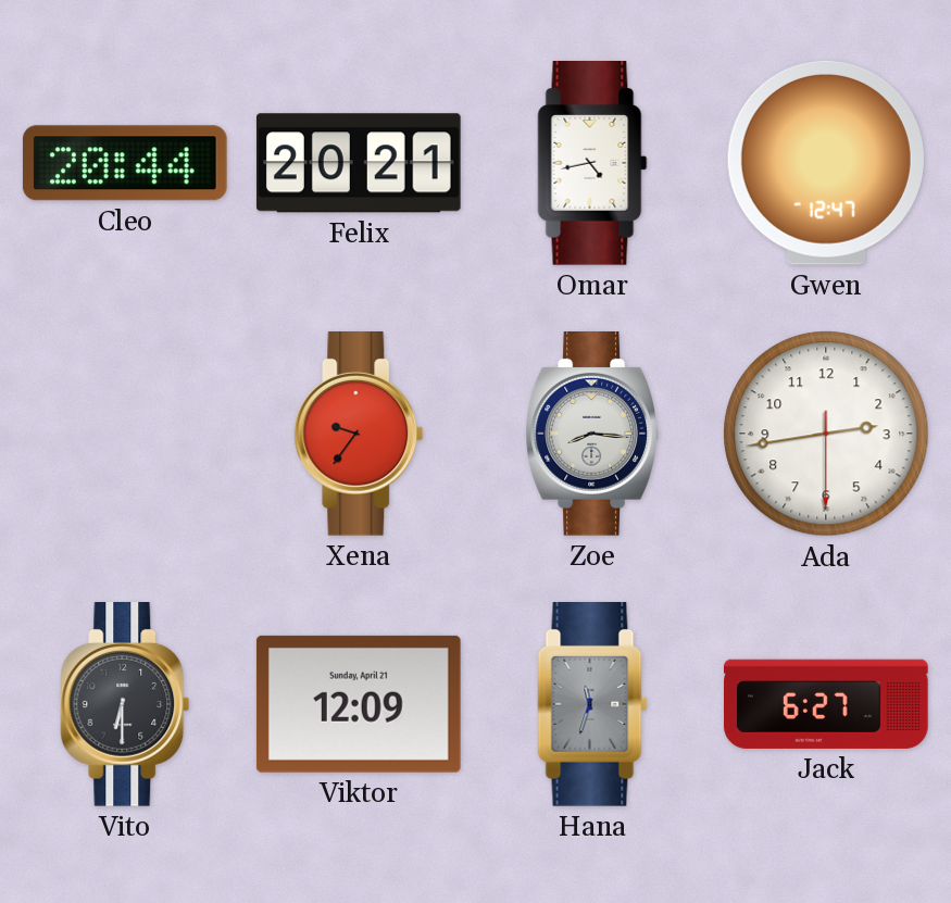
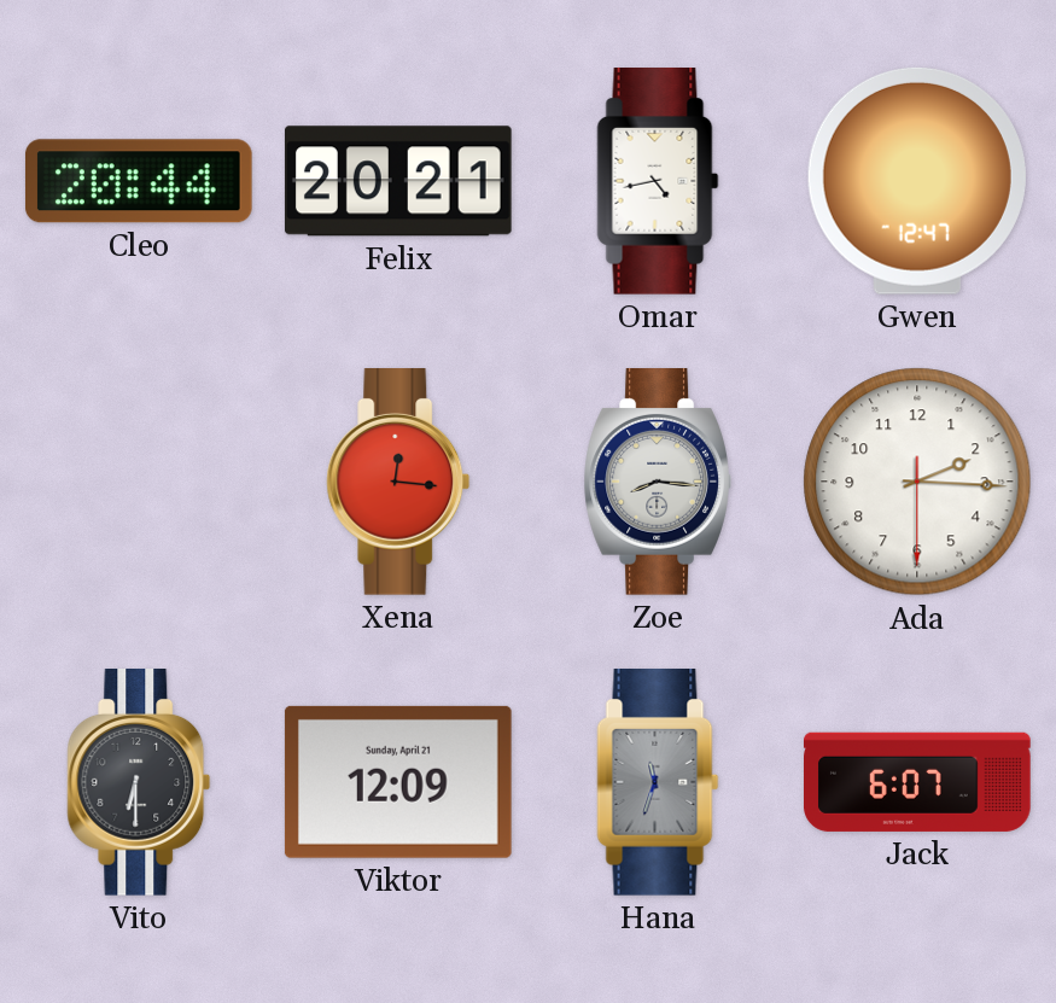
Xena: 9:36 -> 12:16 (398, 483)
Ada: 2:43 -> 2:15 (917, 482)
Jack: 6:27 -> 6:07 (918, 782)
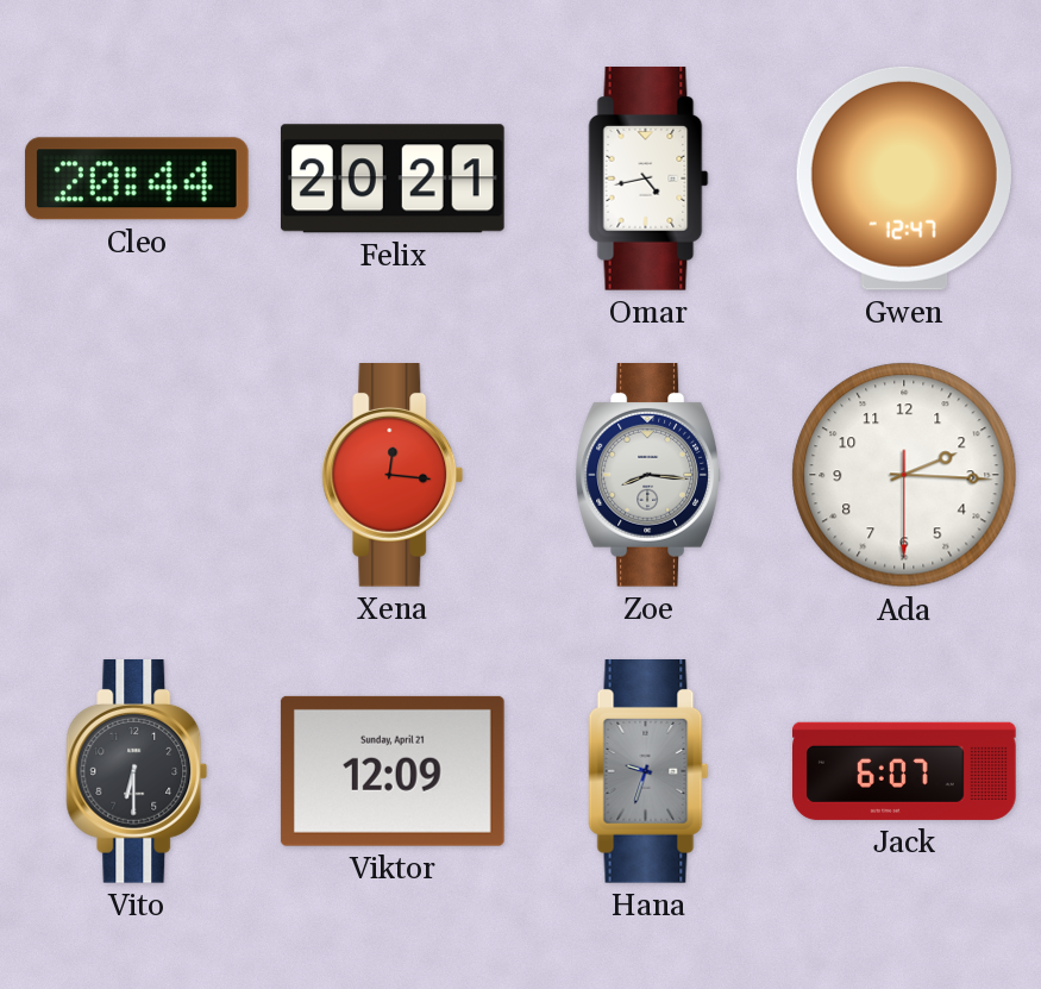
Hana: 11:33 -> 9:33 (648, 772)
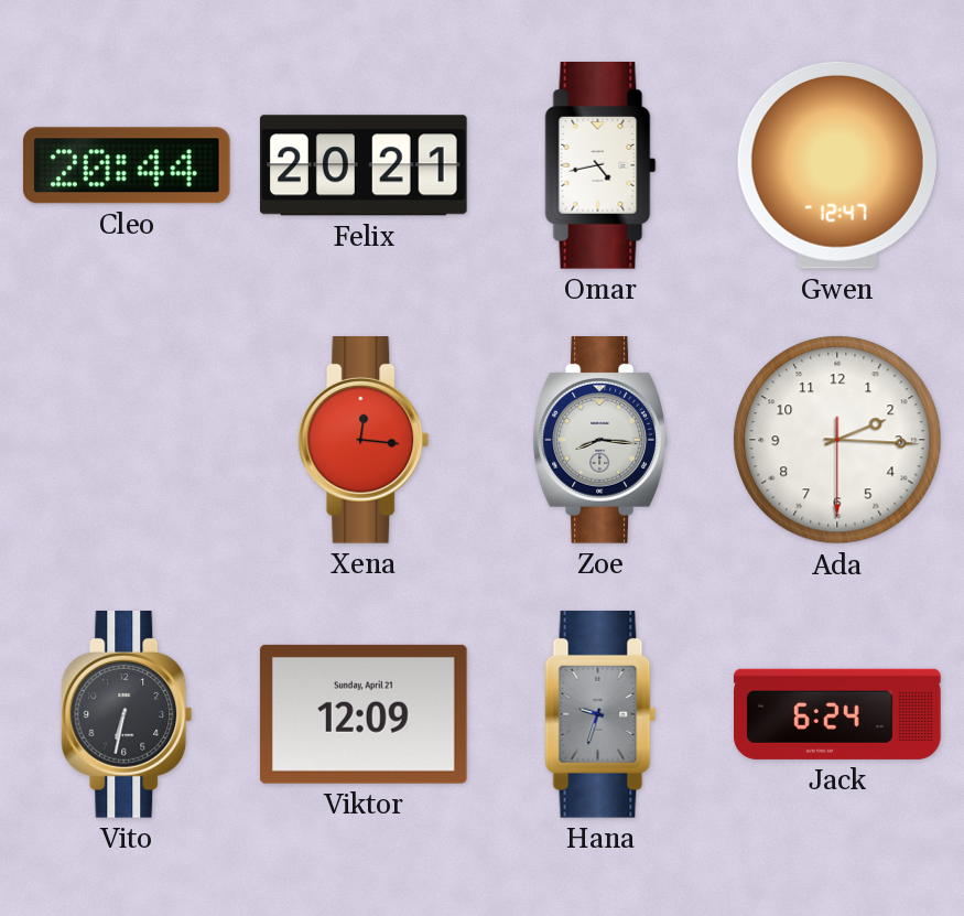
Vito: 6:30 -> 6:32 (127, 715)
Jack: 6:07 -> 6:24 (838, 714)
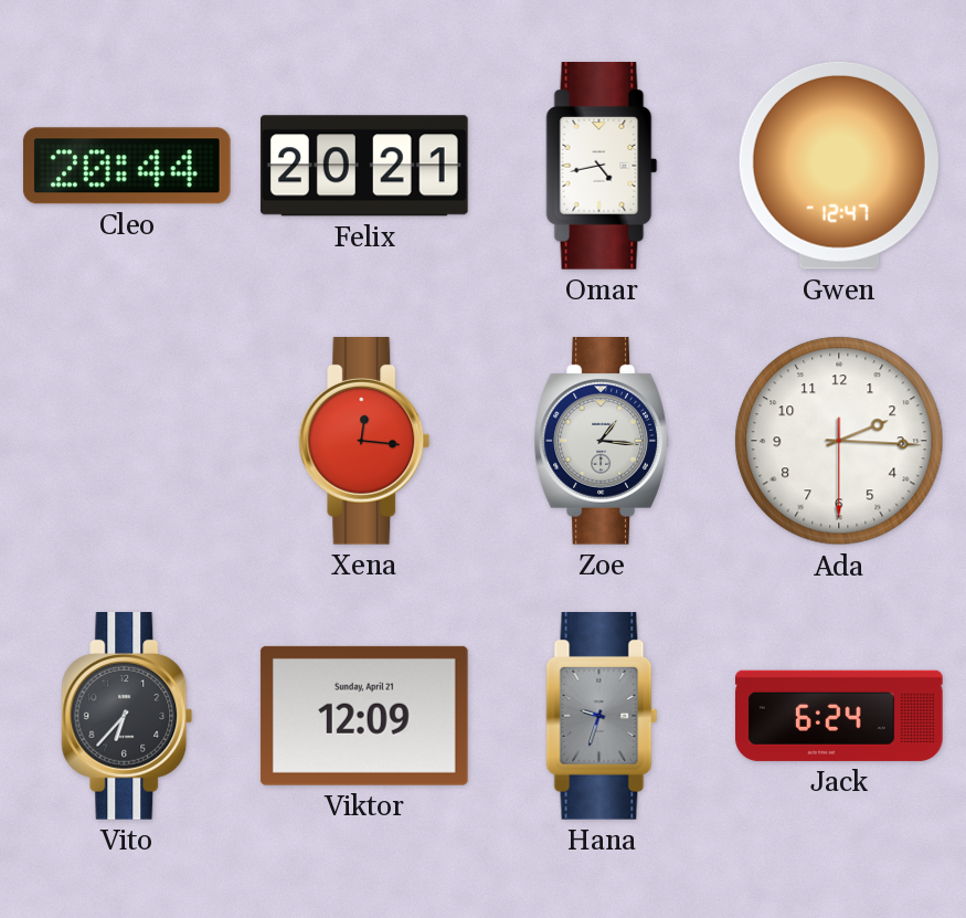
Zoe: 8:16 -> 1:16 (602, 442)
Vito: 6:32 -> 6:37 (127, 717)
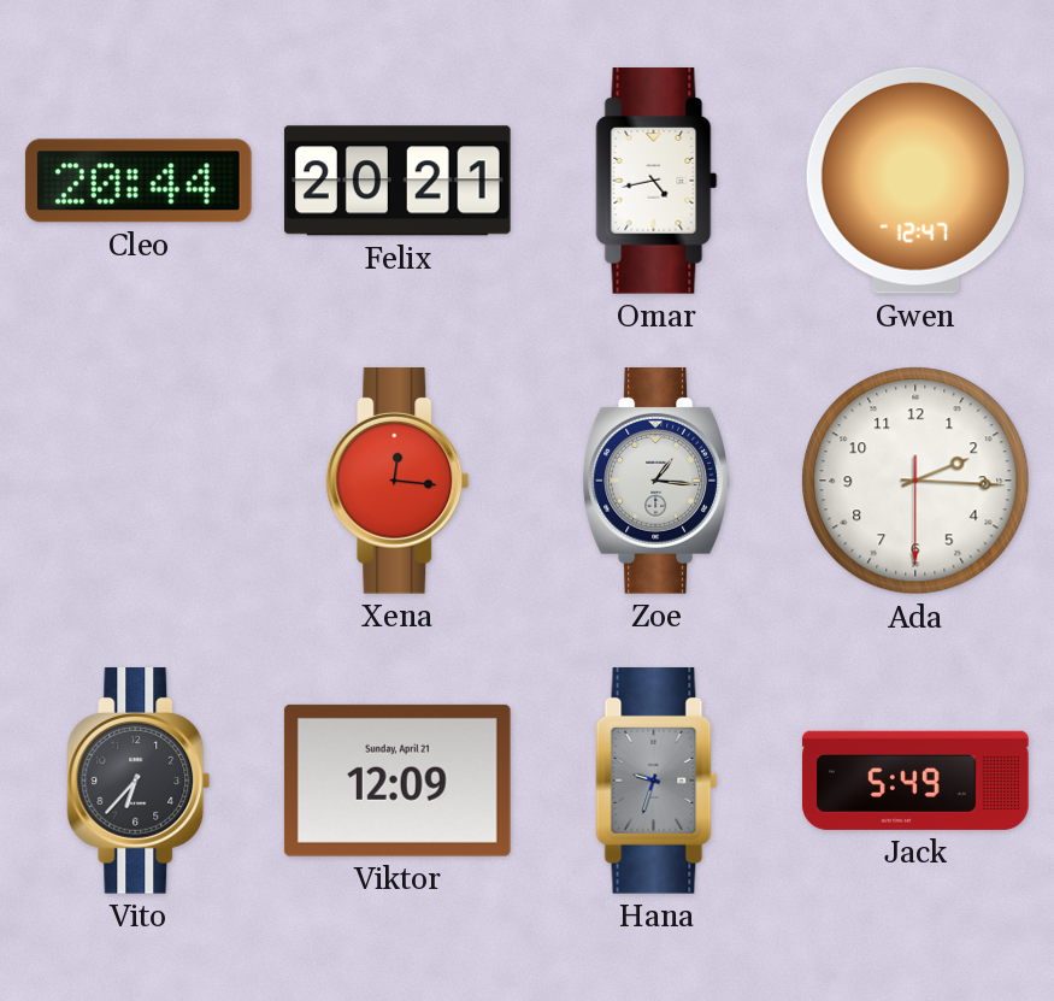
Jack: 6:24 -> 5:49 (917, 781)
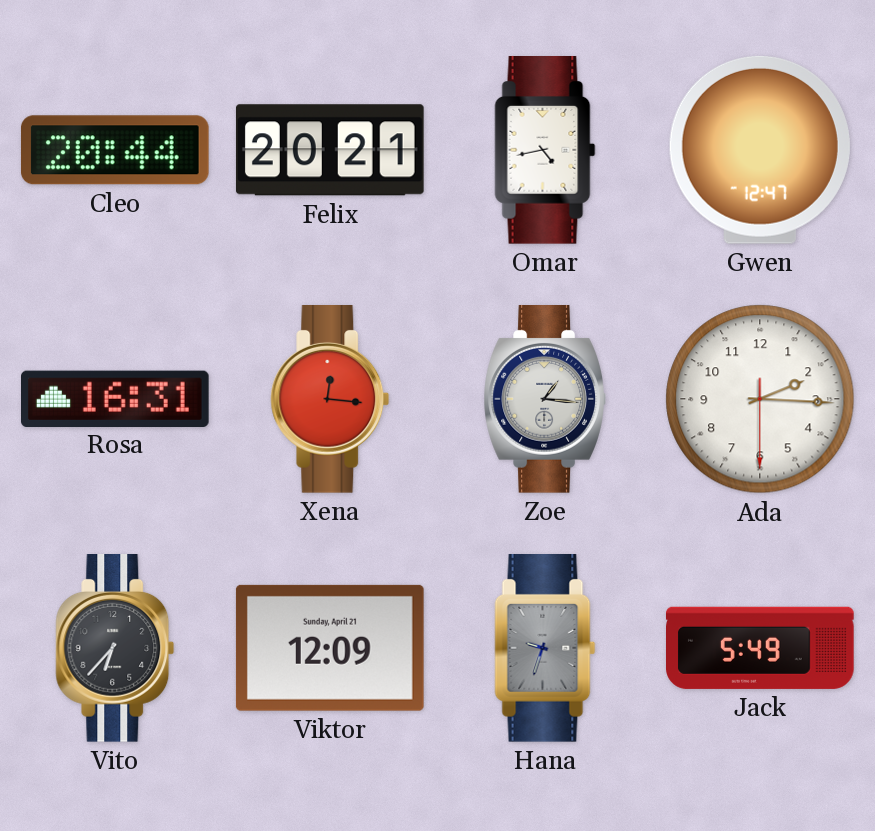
Rosa: none -> 16:31 (116, 398)
